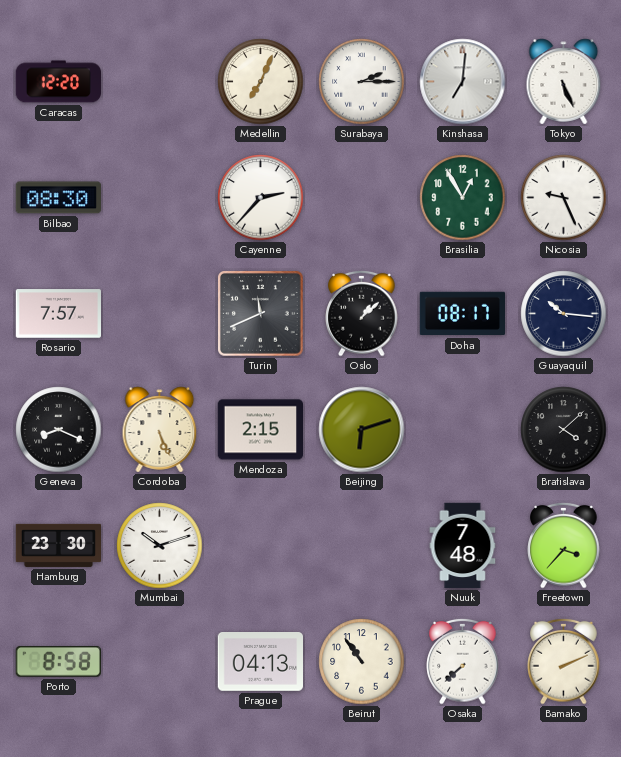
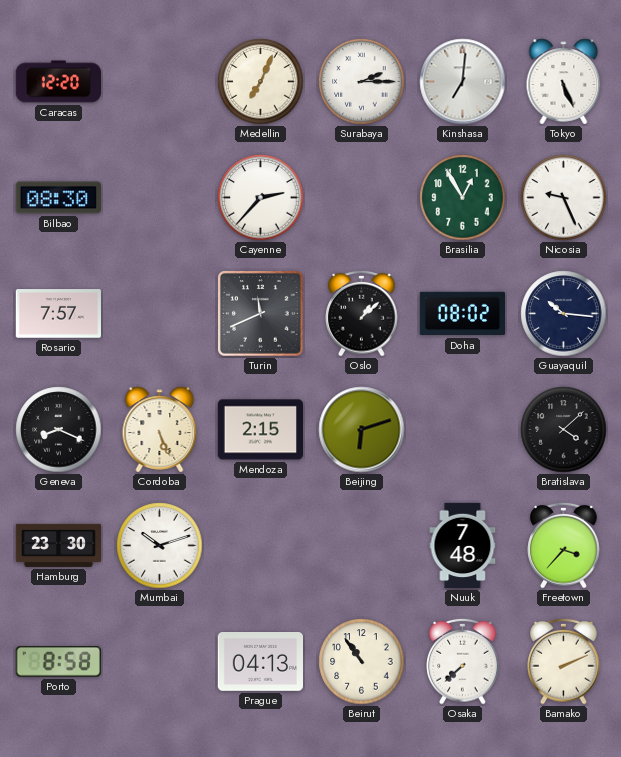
Doha: 08:17 -> 08:02 (462, 314)
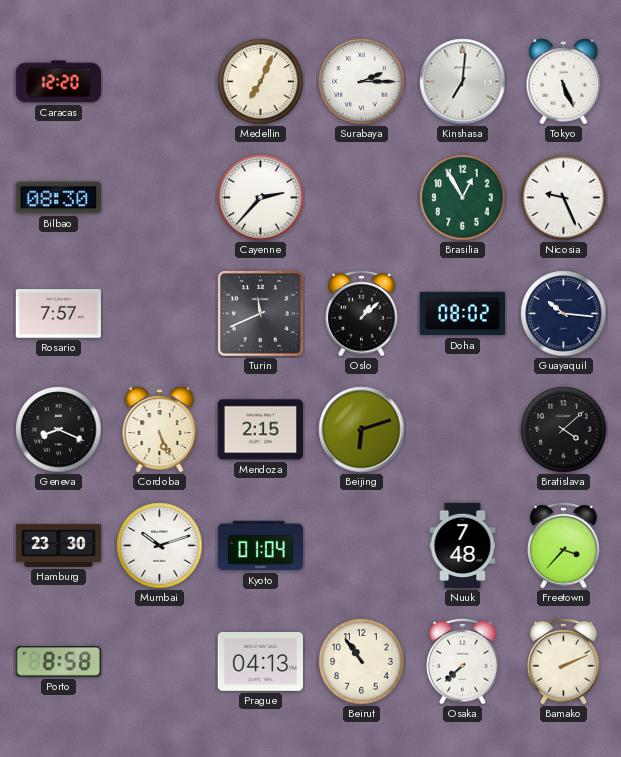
Kyoto: none -> 01:04 (261, 546)
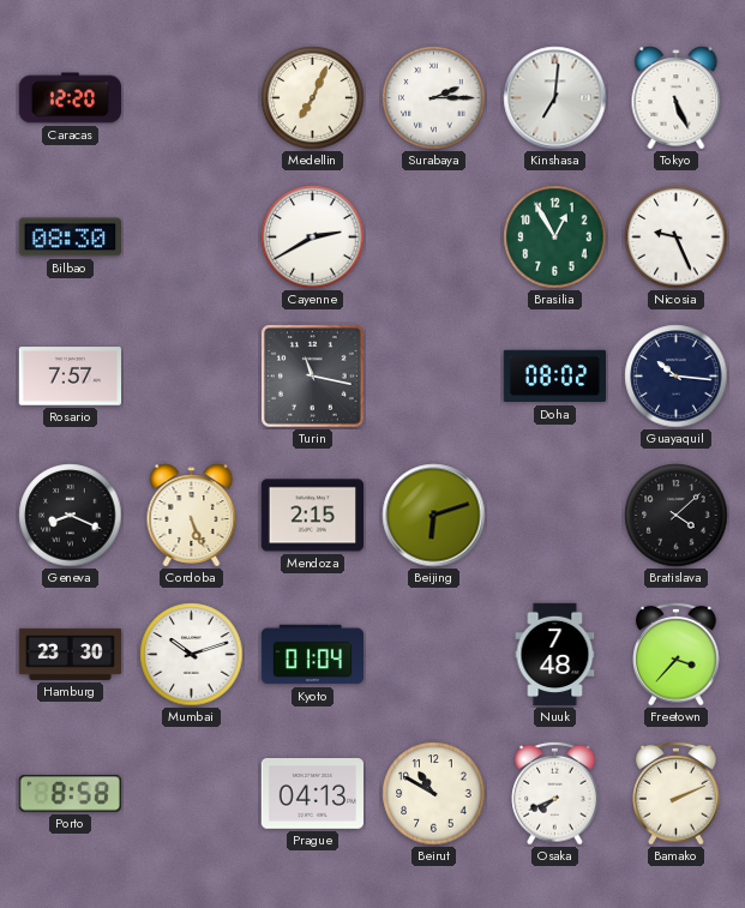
Cayenne: 2:37 -> 2:40 (313, 237)
Turin: 11:41 -> 11:17 (313, 377)
Oslo: 1:08 -> none (362, 313)
Beirut: 10:54 -> 10:50 (434, 794)
Osaka: 7:38 -> 7:41 (555, 793)
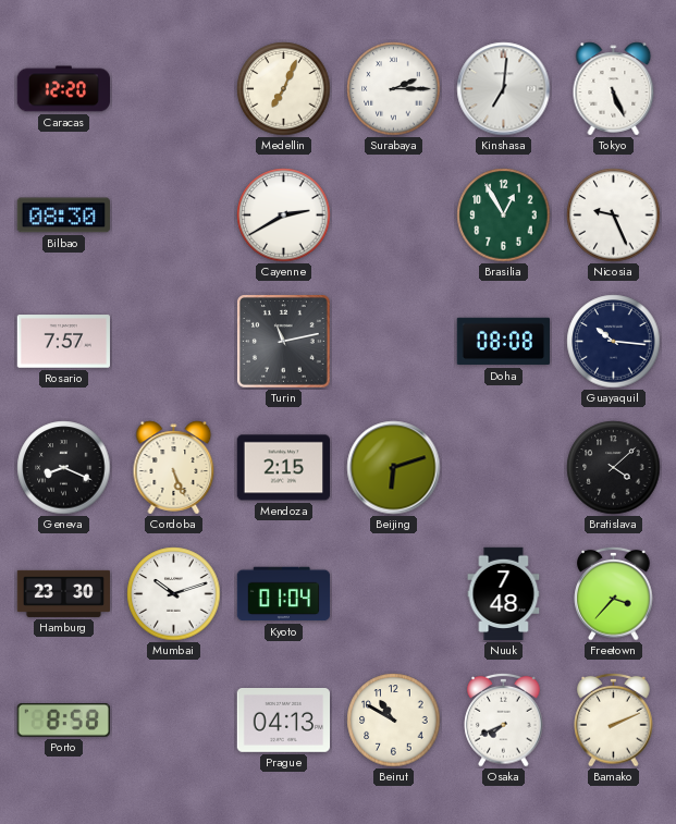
Turin: 11:17 -> 11:13 (284, 342)
Doha: 08:02 -> 08:08 (503, 342)
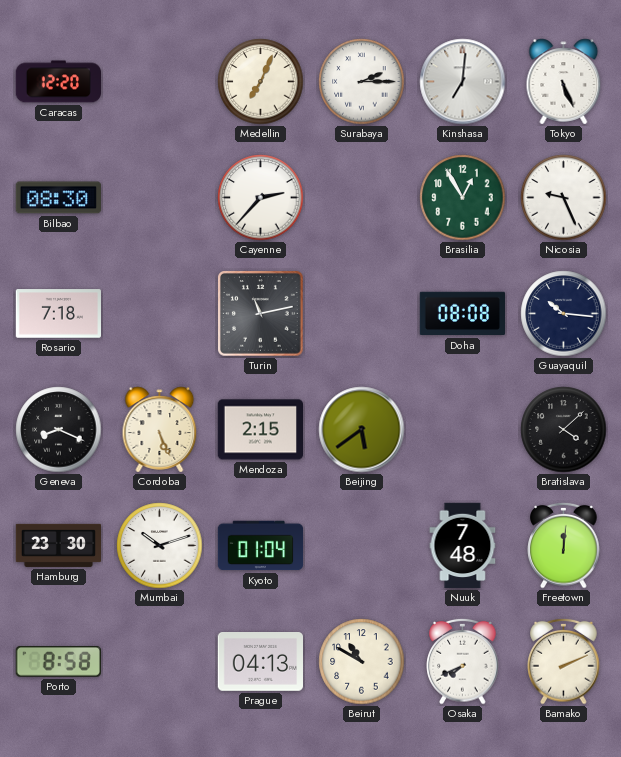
Cayenne: 2:40 -> 2:37 (261, 198)
Rosario: 7:57 -> 7:18 (58, 314)
Beijing: 6:12 -> 5:39 (362, 430)
Freetown: 3:37 -> 12:01 (564, 545)
